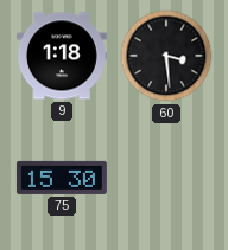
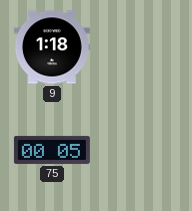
60: 3:29 -> none (166, 56)
75: 15:30 -> 00:05 (52, 150)
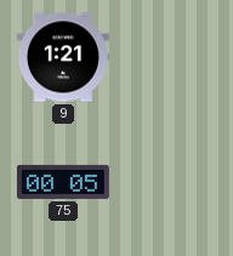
9: 1:18 -> 1:21 (63, 57)
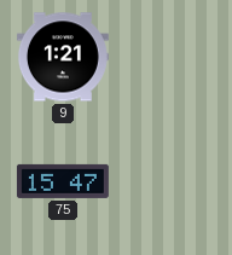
75: 00:05 -> 15:47 (63, 181)
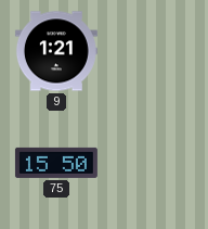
75: 15:47 -> 15:50 (56, 163)
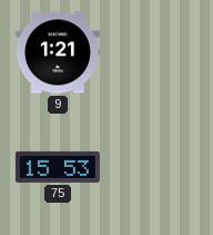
75: 15:50 -> 15:53 (58, 167)
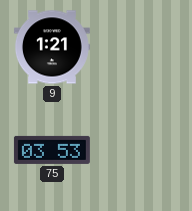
75: 15:53 -> 03:53 (52, 150)
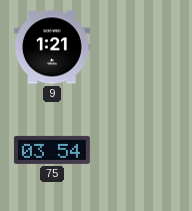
75: 03:53 -> 03:54 (52, 150)
